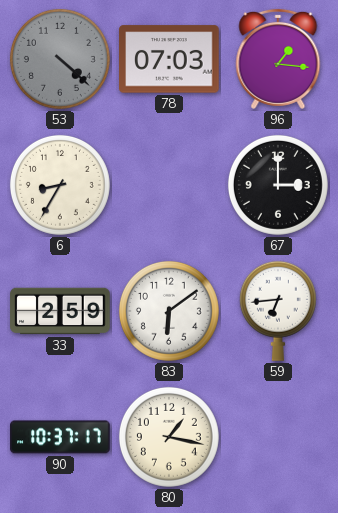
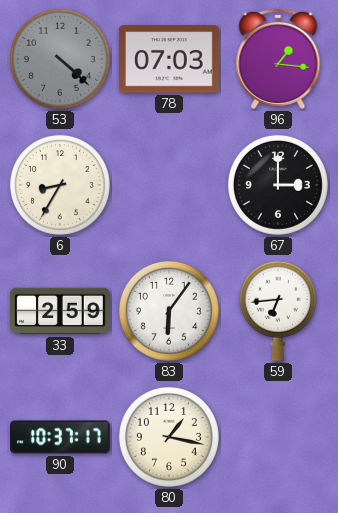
83: 6:09 -> 6:06 (169, 311)
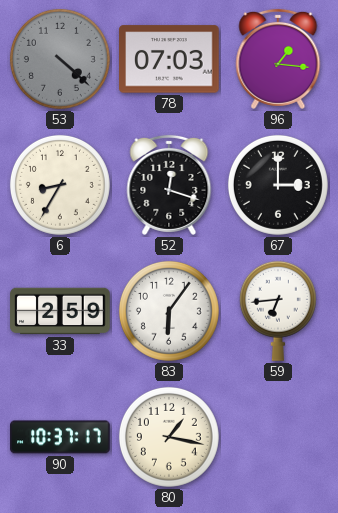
52: none -> 12:18 (169, 185)
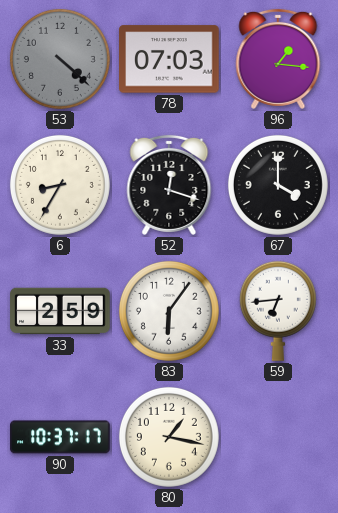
67: 3:00 -> 4:00 (278, 185)
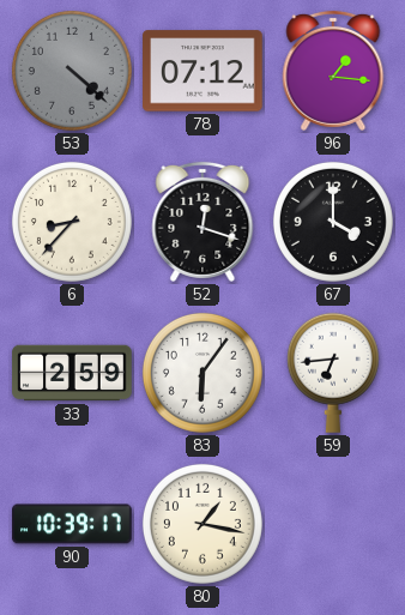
78: 07:03 -> 07:12 (202, 71)
6: 8:35 -> 8:37 (72, 222)
90: 10:37 -> 10:39 (72, 524)
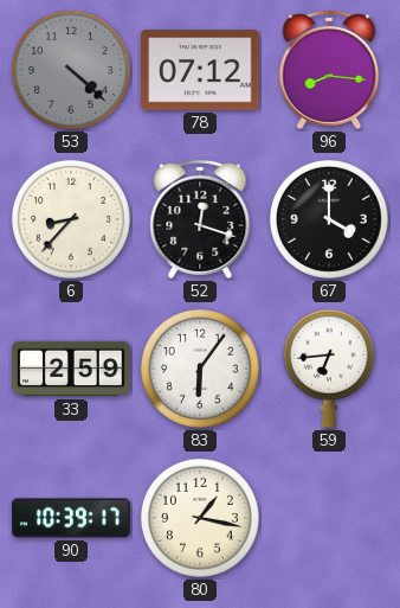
96: 1:16 -> 8:16 (329, 70)
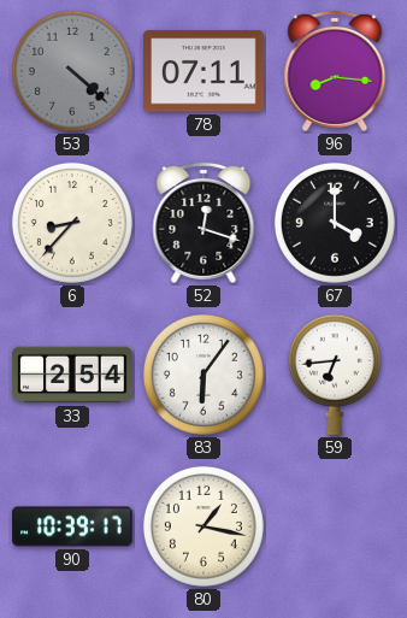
78: 07:12 -> 07:11 (203, 71)
33: 2:59 -> 2:54 (72, 375)
